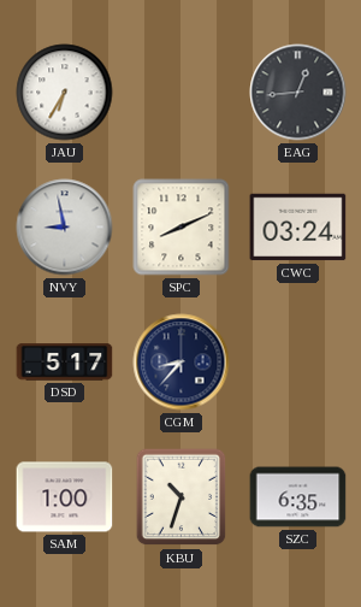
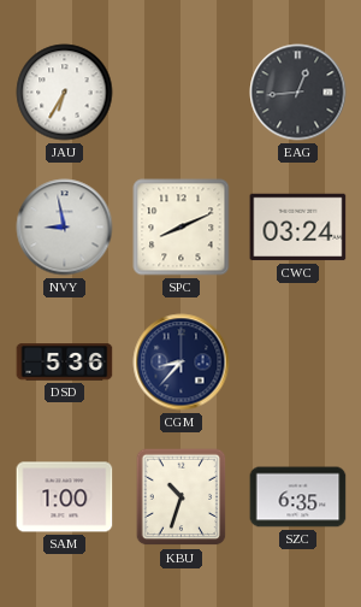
DSD: 5:17 -> 5:36 (65, 363)
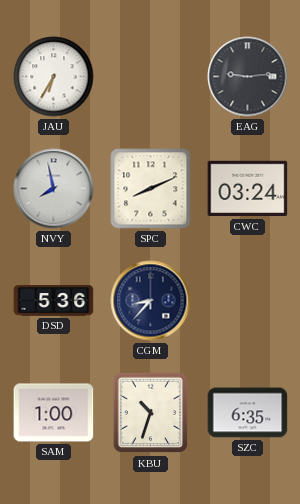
EAG: 12:44 -> 9:14 (248, 77)
NVY: 8:58 -> 7:58 (54, 189)
